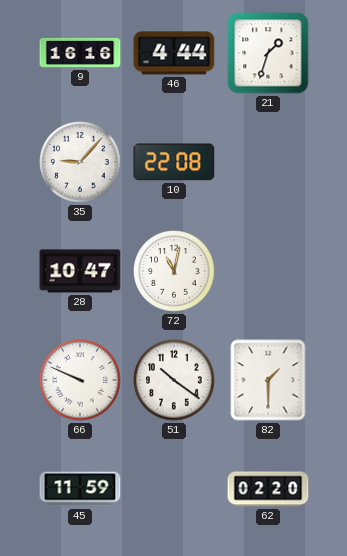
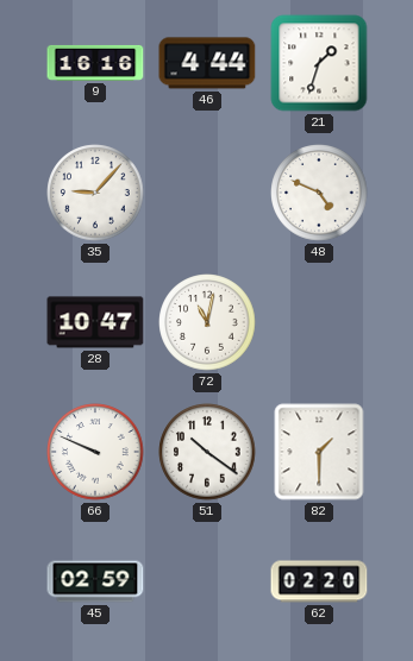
10: 22:08 -> none (174, 162)
48: none -> 4:49 (319, 193)
45: 11:59 -> 02:59 (95, 581)
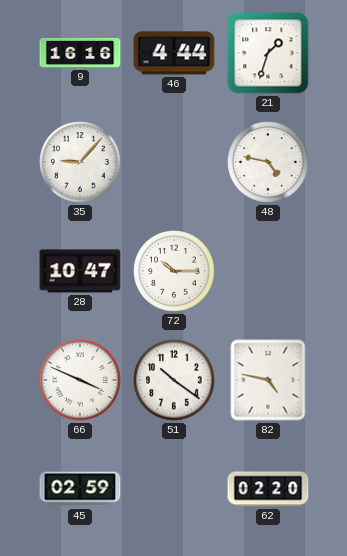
48: 4:49 -> 4:47 (268, 162)
72: 11:02 -> 10:15 (174, 271)
66: 9:49 -> 3:49 (80, 380)
82: 1:30 -> 4:47 (268, 380)
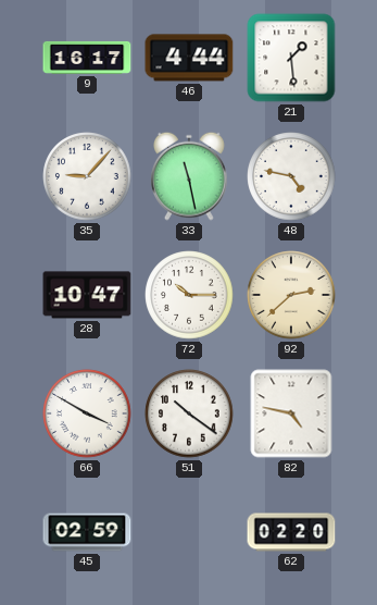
9: 16:16 -> 16:17 (87, 58)
21: 1:33 -> 1:29 (291, 58)
33: none -> 11:28 (190, 176)
92: none -> 2:38 (291, 295)
66: 3:49 -> 3:50 (87, 413)
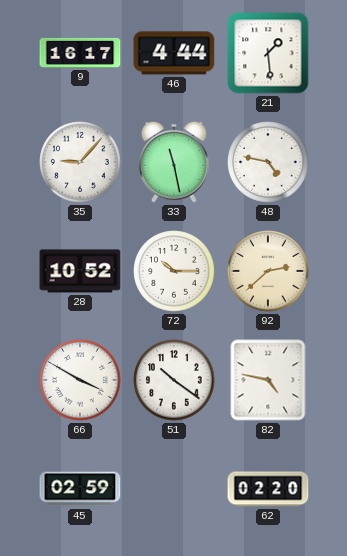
28: 10:47 -> 10:52 (80, 271)
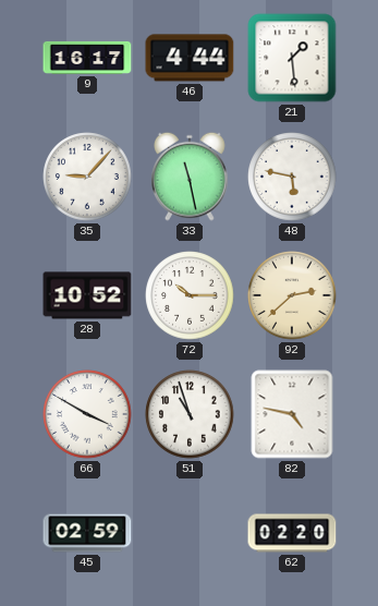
48: 4:47 -> 5:47 (292, 177)
51: 10:21 -> 10:57 (190, 414)
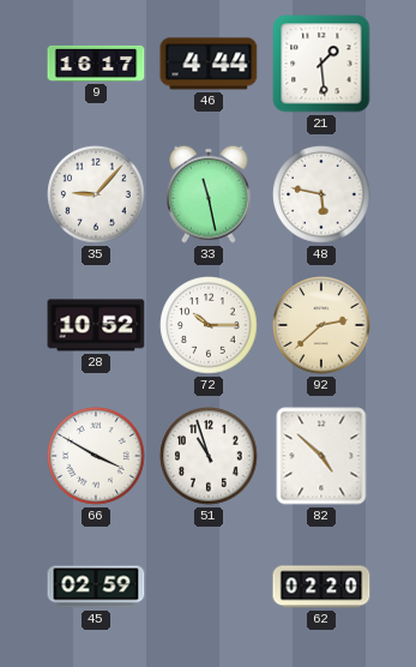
82: 4:47 -> 4:52 (321, 456)
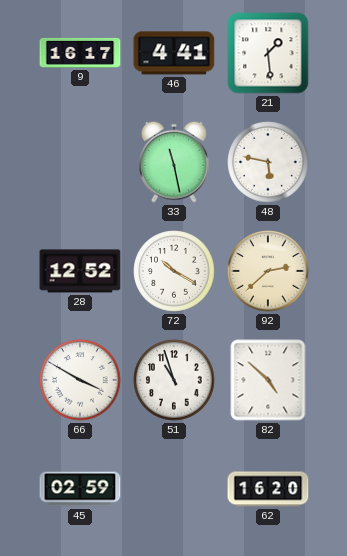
46: 4:44 -> 4:41 (174, 53)
35: 9:07 -> none (96, 194)
28: 10:52 -> 12:52 (80, 271)
72: 10:15 -> 10:20 (174, 271)
62: 02:20 -> 16:20 (268, 489)
